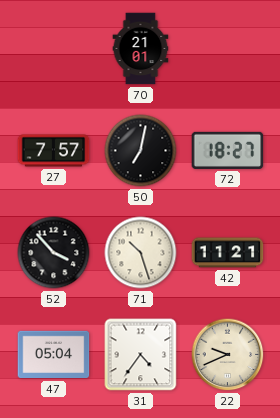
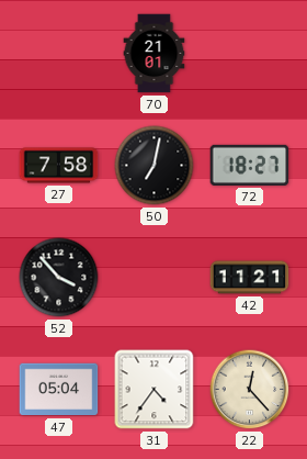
27: 7:57 -> 7:58 (59, 166)
71: 10:27 -> none (141, 253)
22: 9:41 -> 12:23 (250, 390)
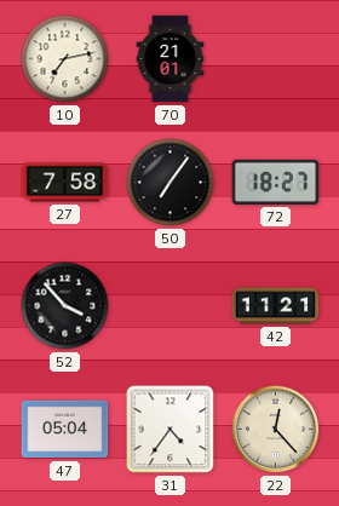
10: none -> 7:13 (65, 59)
50: 7:02 -> 7:06 (171, 183)
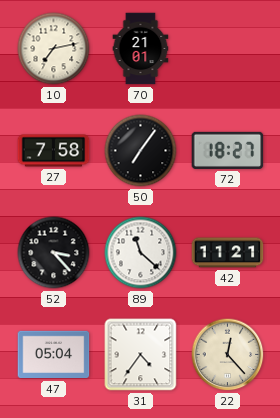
52: 3:53 -> 3:23 (54, 253)
89: none -> 11:22 (141, 253)
